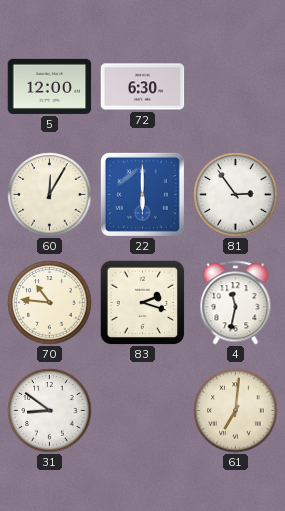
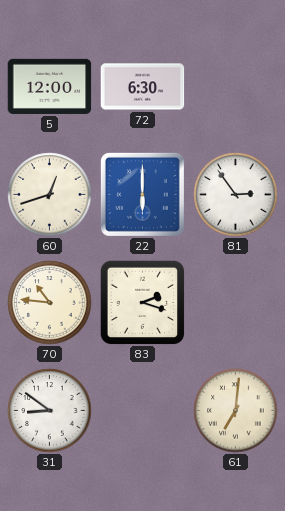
60: 12:05 -> 12:42 (50, 195)
4: 11:32 -> none (236, 303)
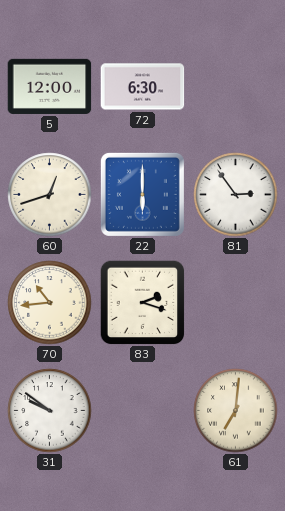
70: 10:46 -> 10:44 (50, 303)
31: 8:51 -> 9:51 (50, 411)
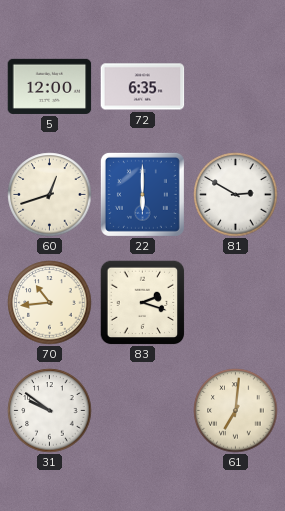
72: 6:30 -> 6:35 (143, 87)
81: 2:54 -> 2:50 (236, 195)
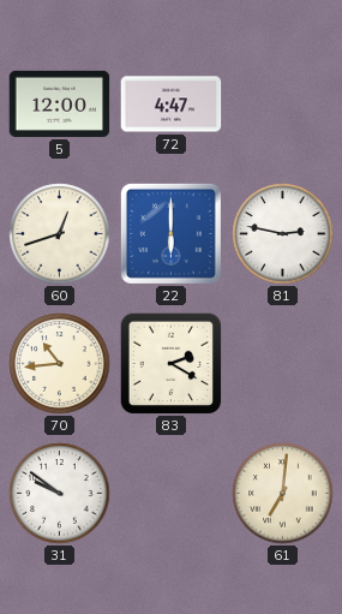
72: 6:35 -> 4:47 (172, 105)
81: 2:50 -> 2:47 (283, 234)
83: 2:18 -> 2:20 (170, 363)
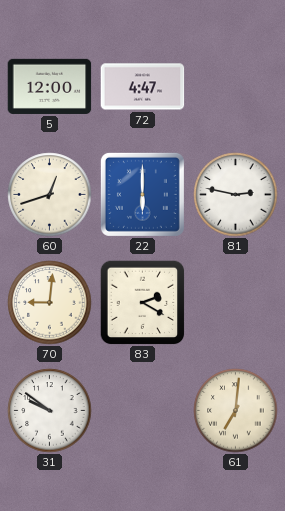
70: 10:44 -> 9:01 (50, 303)
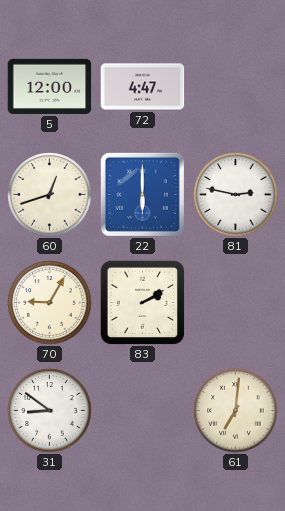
70: 9:01 -> 9:05 (50, 303)
83: 2:20 -> 2:10 (142, 302)
31: 9:51 -> 8:51 (50, 411)
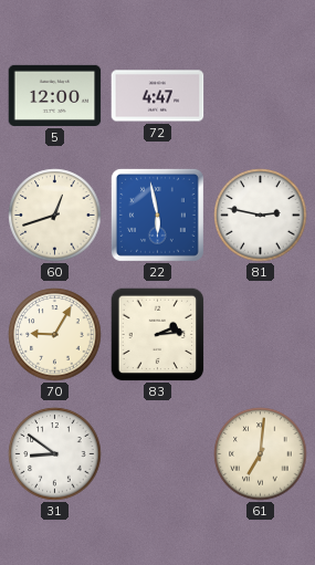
22: 6:00 -> 5:58 (157, 215)
83: 2:10 -> 2:14 (157, 334)
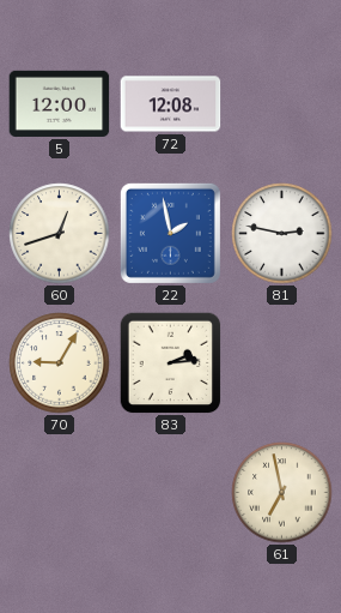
72: 4:47 -> 12:08 (171, 104)
22: 5:58 -> 1:58 (170, 233)
31: 8:51 -> none (55, 454)
61: 7:01 -> 6:58 (282, 493)
